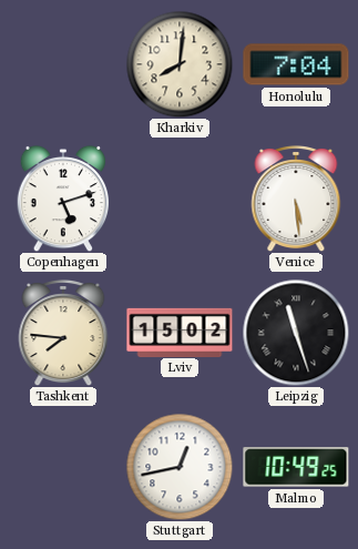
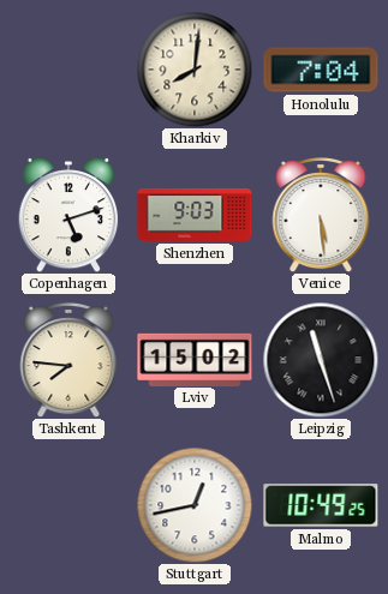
Shenzhen: none -> 9:03 (195, 215)
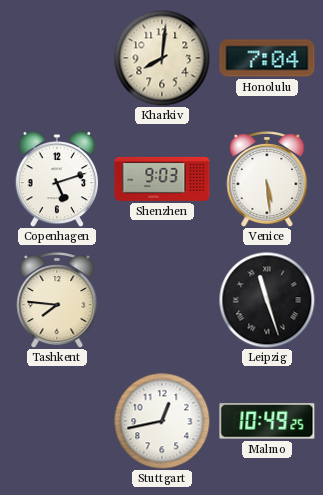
Lviv: 15:02 -> none (195, 359)
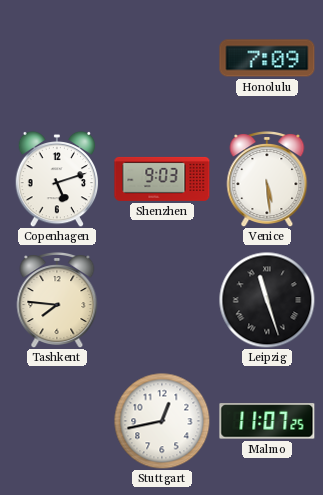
Kharkiv: 8:01 -> none (162, 58)
Honolulu: 7:04 -> 7:09 (267, 58)
Malmo: 10:49 -> 11:07 (267, 421)
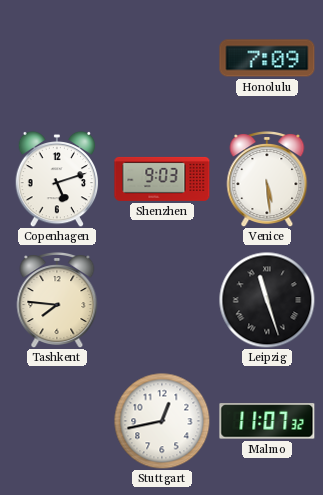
Malmo: 11:07:25 -> 11:07:32 (267, 421)
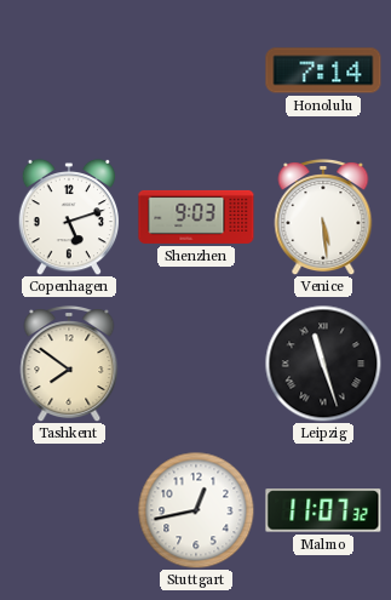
Honolulu: 7:09 -> 7:14 (323, 70)
Tashkent: 7:46 -> 7:51 (69, 365)
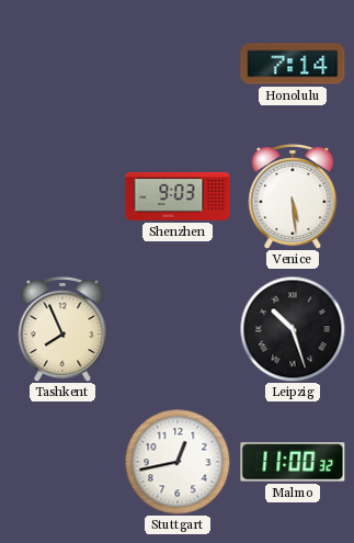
Copenhagen: 5:12 -> none (69, 217)
Tashkent: 7:51 -> 7:56 (62, 330)
Leipzig: 11:27 -> 10:27 (293, 329)
Malmo: 11:07 -> 11:00 (293, 462)
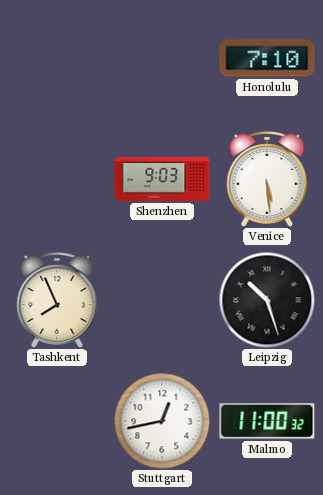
Honolulu: 7:14 -> 7:10 (267, 58)
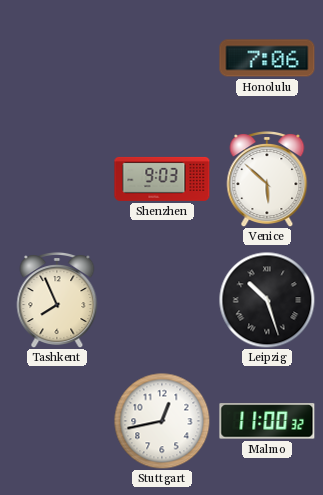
Honolulu: 7:10 -> 7:06 (267, 58)
Venice: 5:29 -> 5:52 (267, 180)
